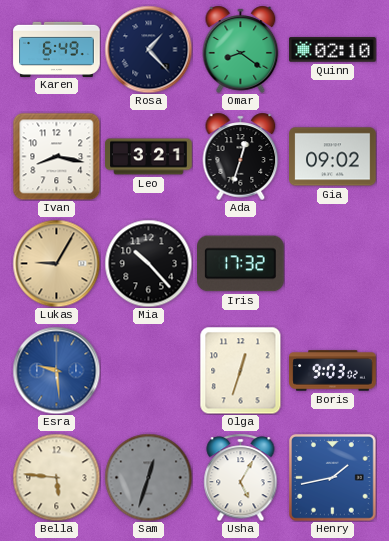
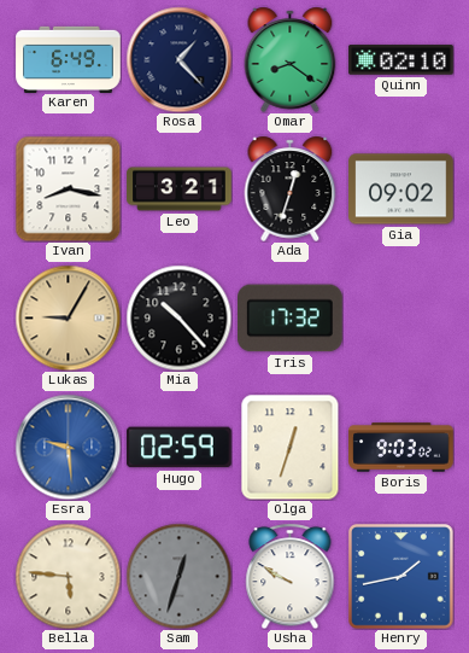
Hugo: none -> 02:59 (180, 448)
Usha: 5:05 -> 9:50 (291, 576)
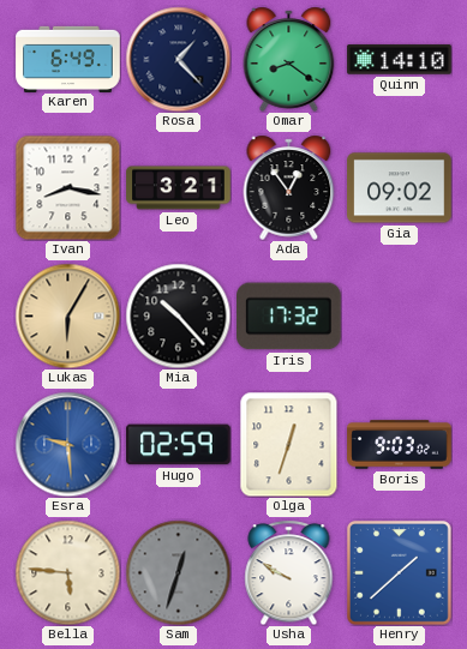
Quinn: 02:10 -> 14:10 (400, 60)
Ada: 12:33 -> 12:54 (289, 187)
Lukas: 9:05 -> 6:05 (67, 316)
Henry: 1:43 -> 1:38 (400, 573)
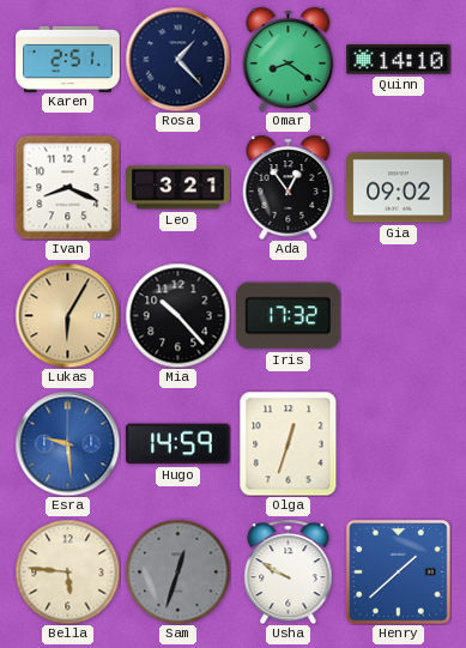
Karen: 6:49 -> 2:51 (68, 59)
Ivan: 8:17 -> 8:19 (67, 187)
Hugo: 02:59 -> 14:59 (178, 444)
Boris: 9:03 -> none (400, 445)
